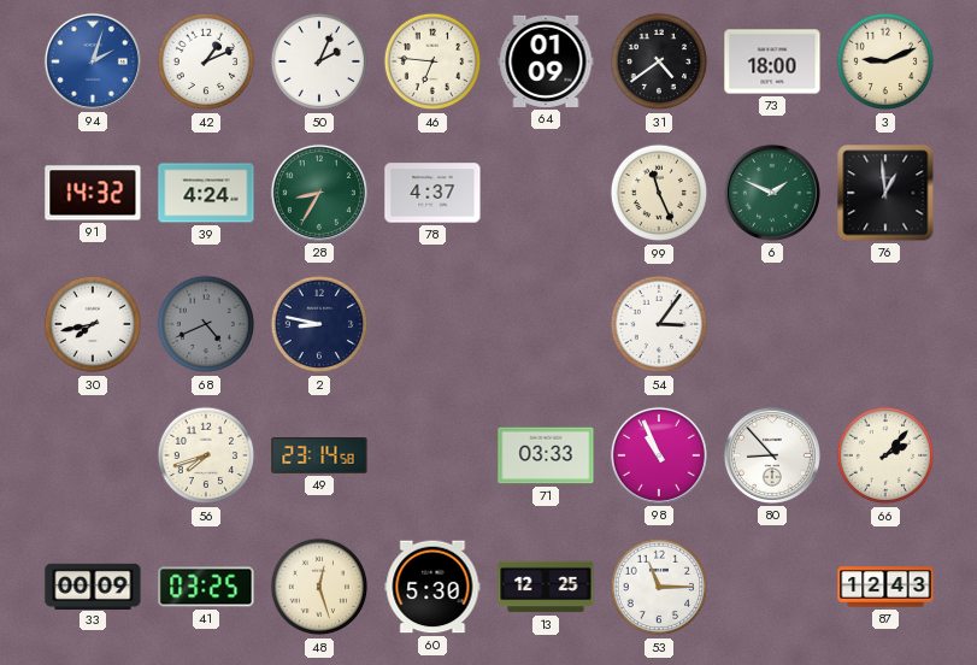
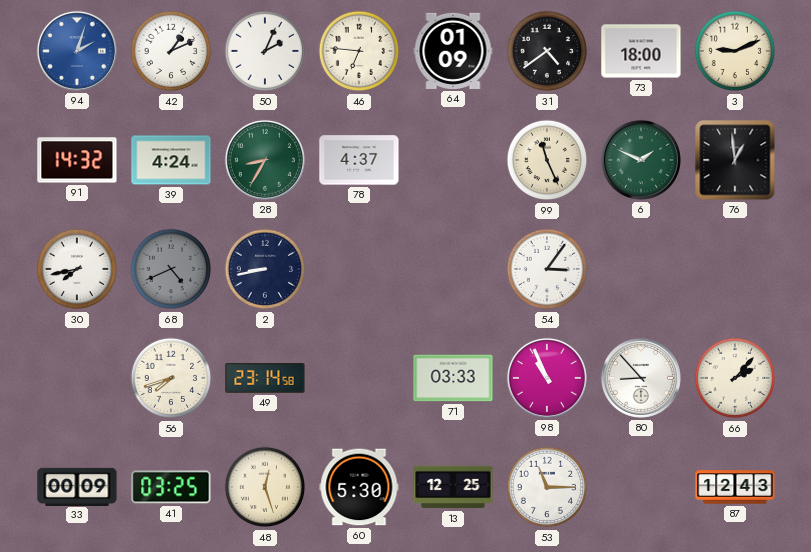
2: 8:47 -> 8:43 (265, 269)
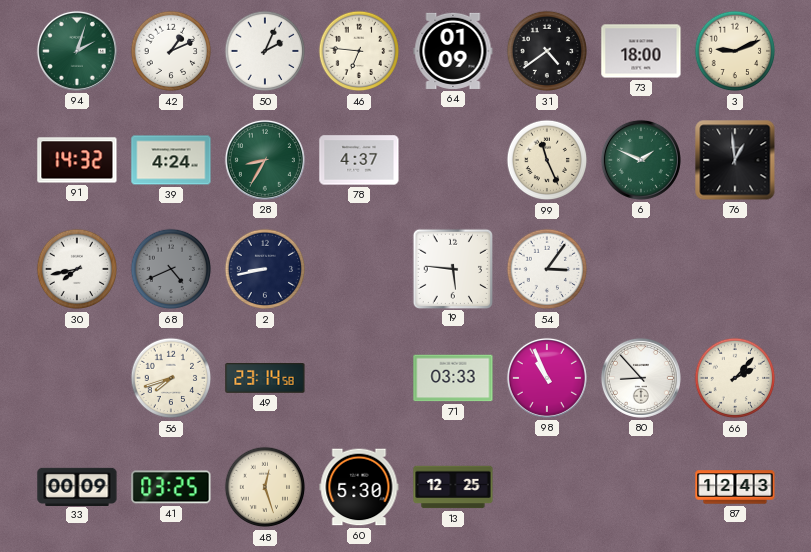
94 dial: blue -> green (77, 51)
19: none -> 5:46 (452, 268)
53: 11:15 -> none (547, 487)
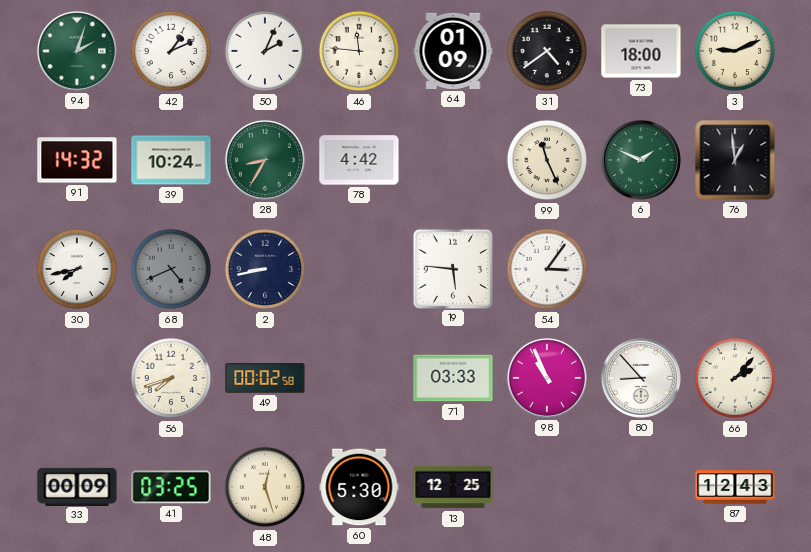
46: 6:46 -> 11:46 (359, 51)
39: 4:24 -> 10:24 (171, 160)
78: 4:37 -> 4:42 (359, 160)
49: 23:14 -> 00:02 (265, 379)
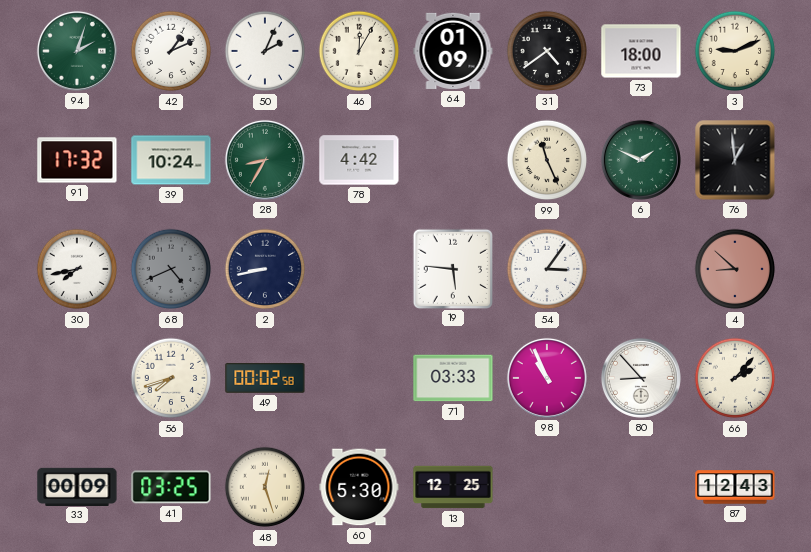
46: 11:46 -> 12:05 (359, 51)
91: 14:32 -> 17:32 (77, 160)
4: none -> 8:52 (735, 269)
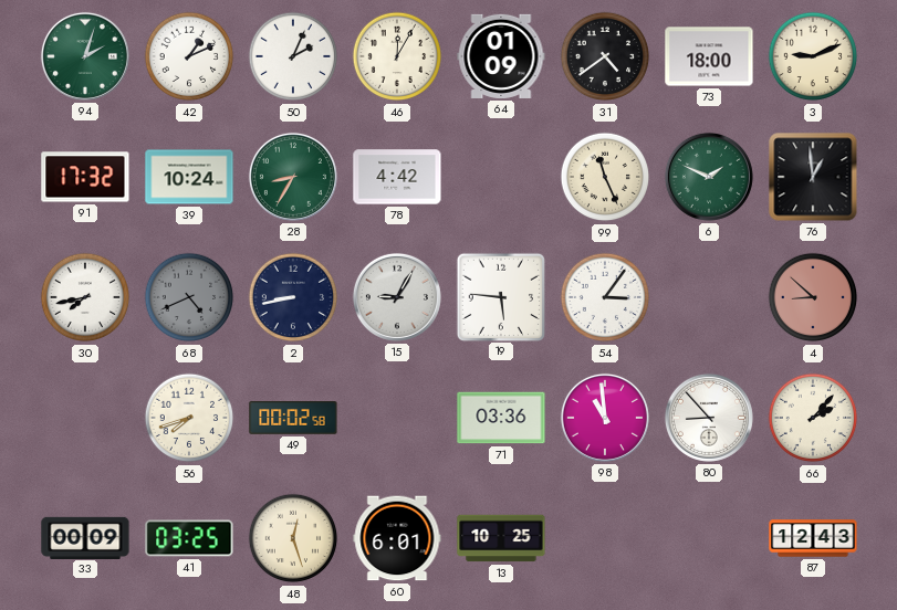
15: none -> 9:05 (397, 297)
71: 03:33 -> 03:36 (501, 418)
98: 10:56 -> 10:59 (605, 418)
60: 5:30 -> 6:01 (397, 538)
13: 12:25 -> 10:25 (501, 538)
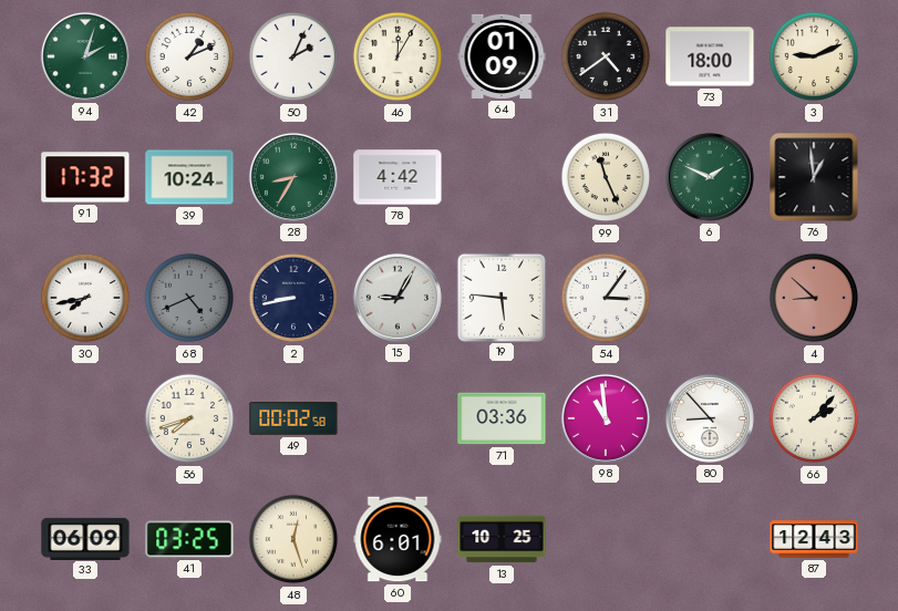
33: 00:09 -> 06:09 (85, 538)
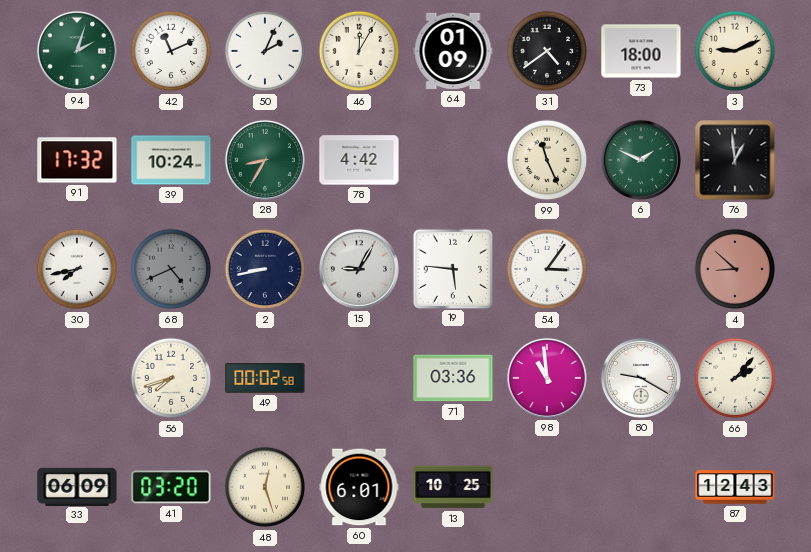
42: 1:11 -> 11:11 (171, 51)
80: 8:53 -> 9:20 (641, 378)
41: 03:25 -> 03:20 (171, 487)
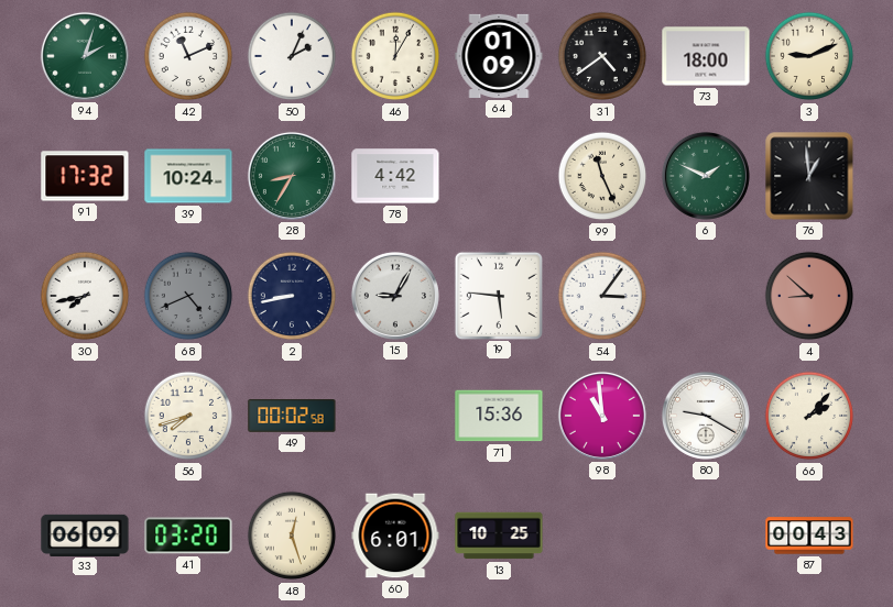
71: 03:36 -> 15:36 (499, 416)
87: 12:43 -> 00:43 (809, 536)
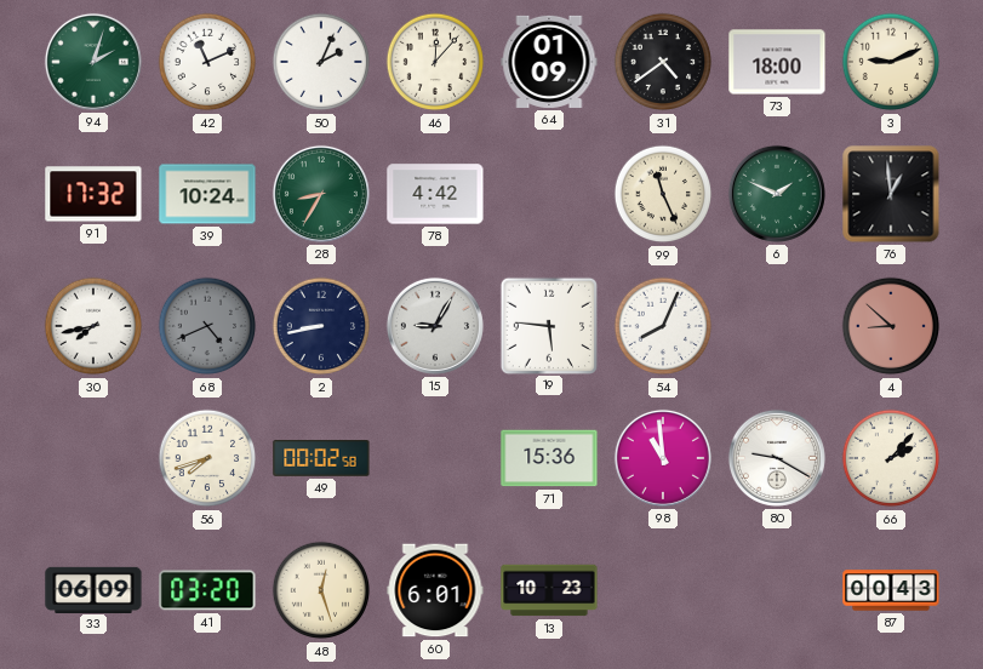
46: 12:05 -> 12:07 (435, 62)
54: 3:06 -> 8:04 (663, 326)
13: 10:25 -> 10:23 (549, 590)
